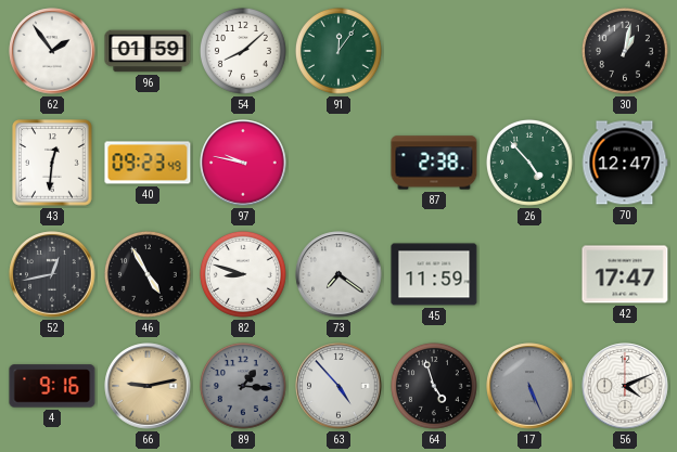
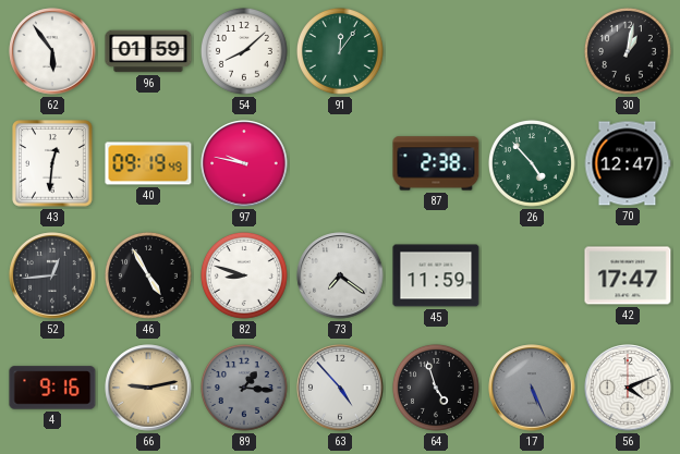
62: 1:54 -> 5:54 (52, 51)
40: 09:23 -> 09:19 (148, 163)
52: 12:43 -> 12:44 (52, 275)
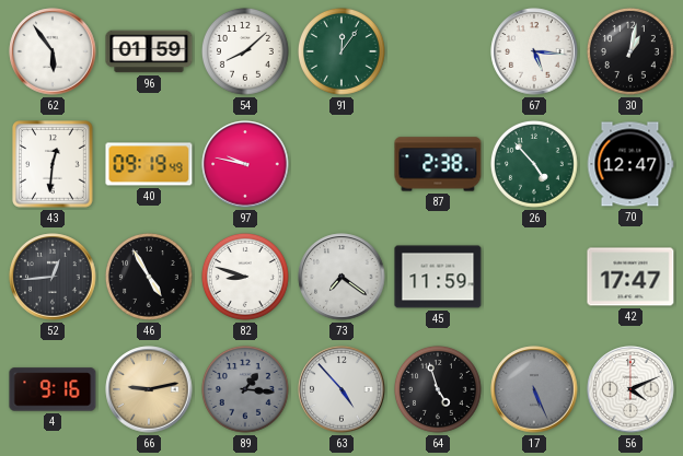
67: none -> 5:16 (534, 51)
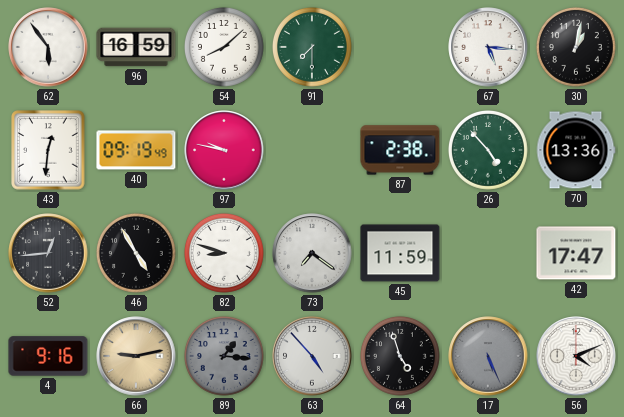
96: 01:59 -> 16:59 (136, 47)
91: 12:06 -> 7:30 (312, 47)
70: 12:47 -> 13:36 (576, 150)
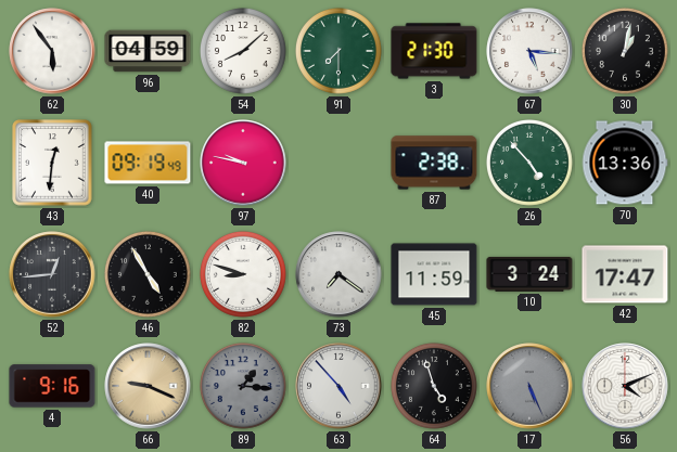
96: 16:59 -> 04:59 (148, 51)
3: none -> 21:30 (434, 51)
10: none -> 3:24 (529, 274)
66: 9:13 -> 9:19 (148, 386)
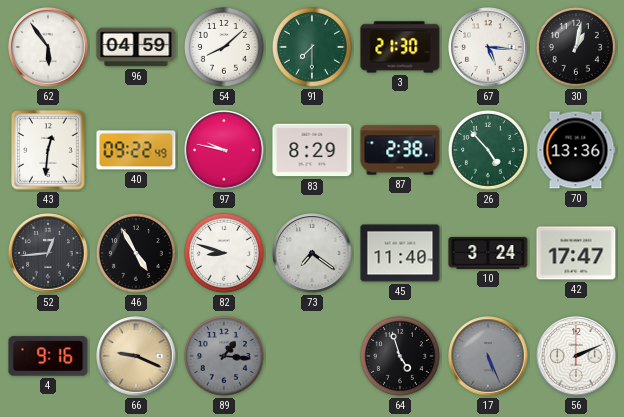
40: 09:19 -> 09:22 (136, 150)
83: none -> 8:29 (312, 150)
45: 11:59 -> 11:40 (400, 253)
63: 4:53 -> none (338, 386)
56: 4:11 -> 2:11 (576, 356)
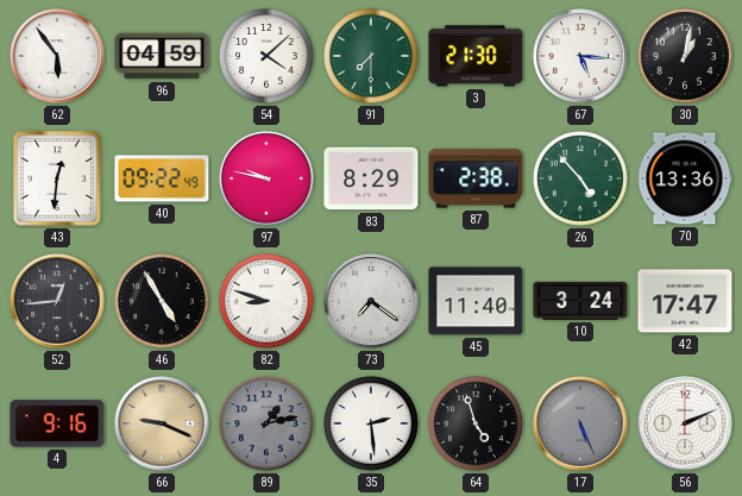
54: 8:08 -> 4:08 (266, 56)
89: 1:16 -> 1:13 (266, 423)
35: none -> 2:29 (371, 423)
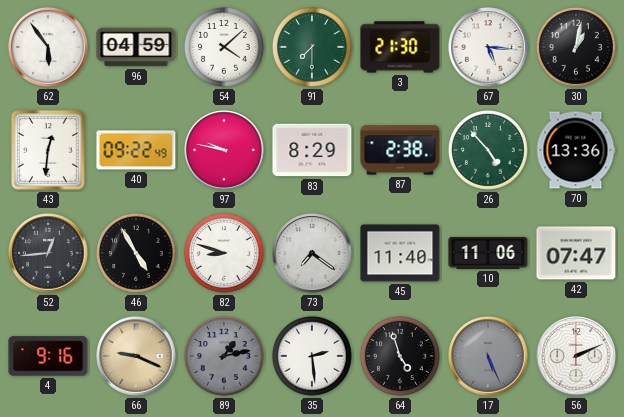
10: 3:24 -> 11:06 (488, 253)
42: 17:47 -> 07:47 (576, 253)
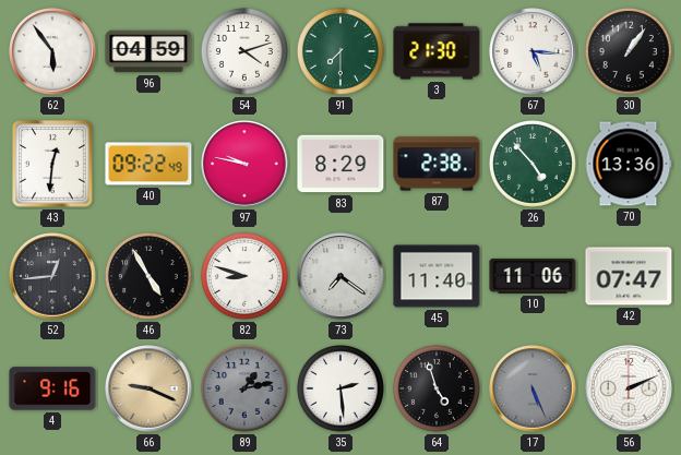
54: 4:08 -> 4:12 (244, 51)
30: 1:02 -> 1:06 (629, 51)
